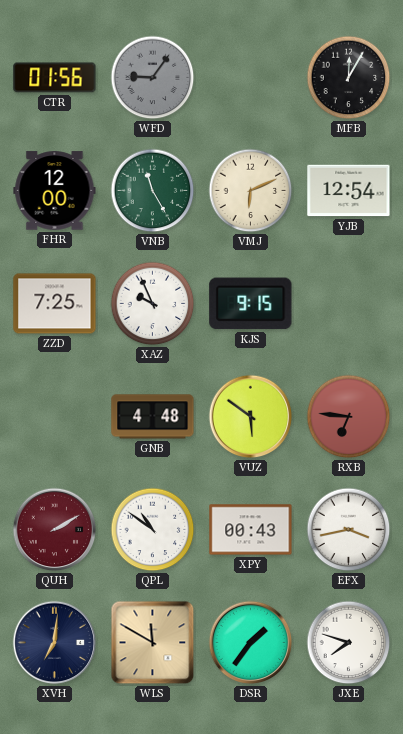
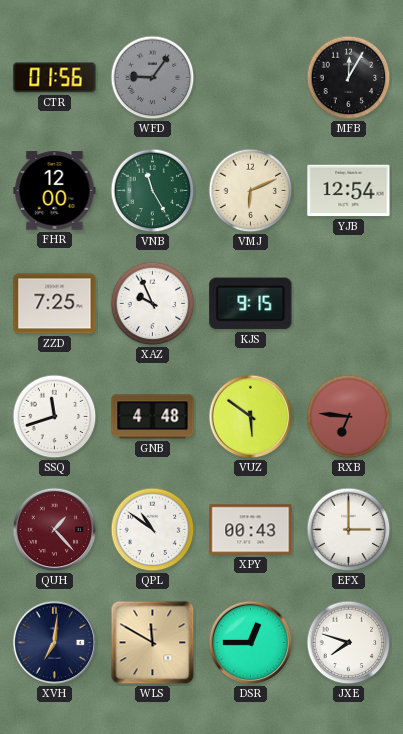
SSQ: none -> 11:42 (55, 417)
QUH: 2:10 -> 1:23 (55, 530)
EFX: 3:43 -> 3:00 (349, 530)
DSR: 1:36 -> 12:45 (251, 643)
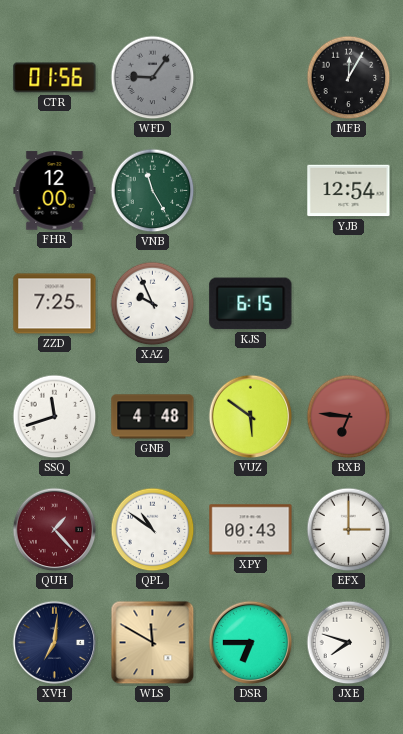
VMJ: 6:11 -> none (251, 191)
KJS: 9:15 -> 6:15 (251, 304)
DSR: 12:45 -> 6:45 (251, 643)
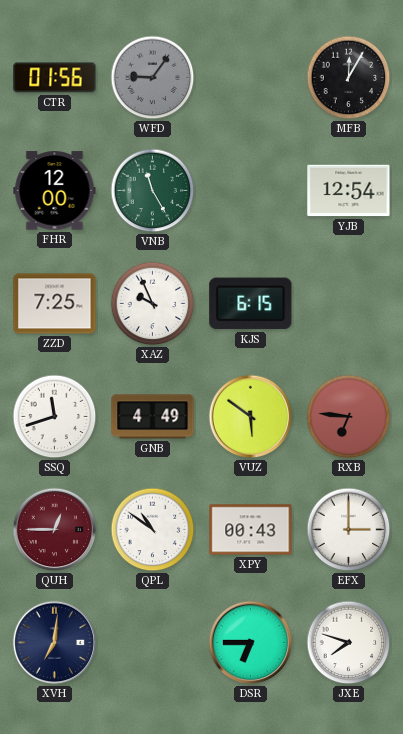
GNB: 4:48 -> 4:49 (153, 417)
QUH: 1:23 -> 12:45 (55, 530)
WLS: 11:50 -> none (153, 643)
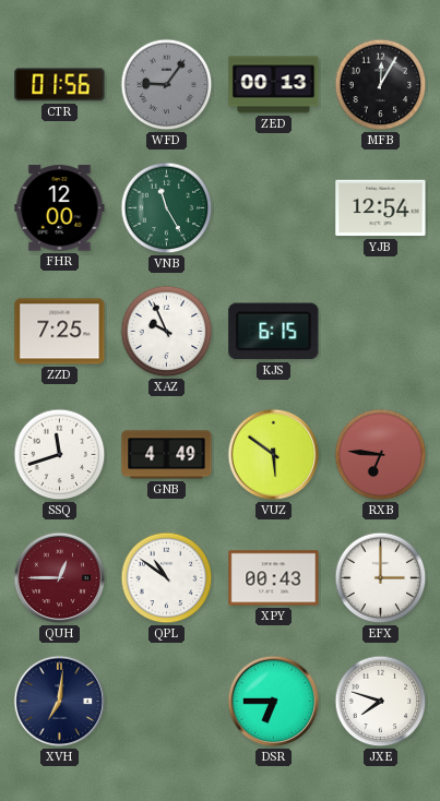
ZED: none -> 00:13 (274, 85)
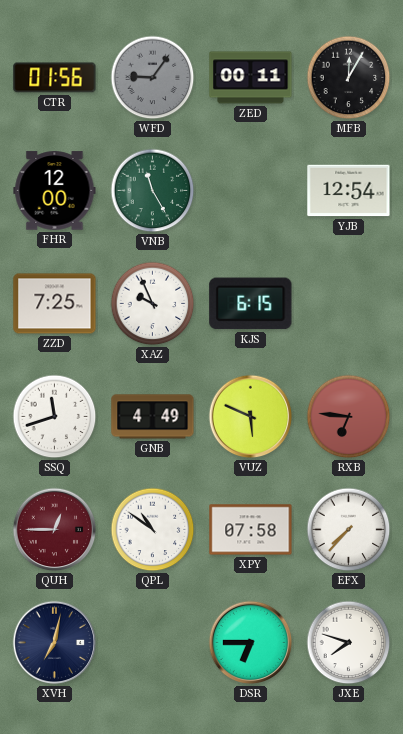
ZED: 00:13 -> 00:11 (251, 78)
VUZ: 5:51 -> 5:49 (251, 417)
XPY: 00:43 -> 07:58 (251, 530)
EFX: 3:00 -> 7:37 (349, 530)
XVH: 7:01 -> 7:02 (55, 643)
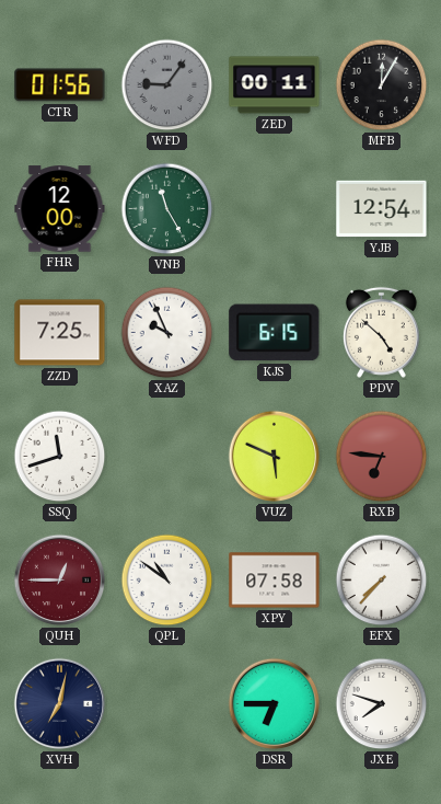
PDV: none -> 4:52 (381, 332)
GNB: 4:49 -> none (153, 417)
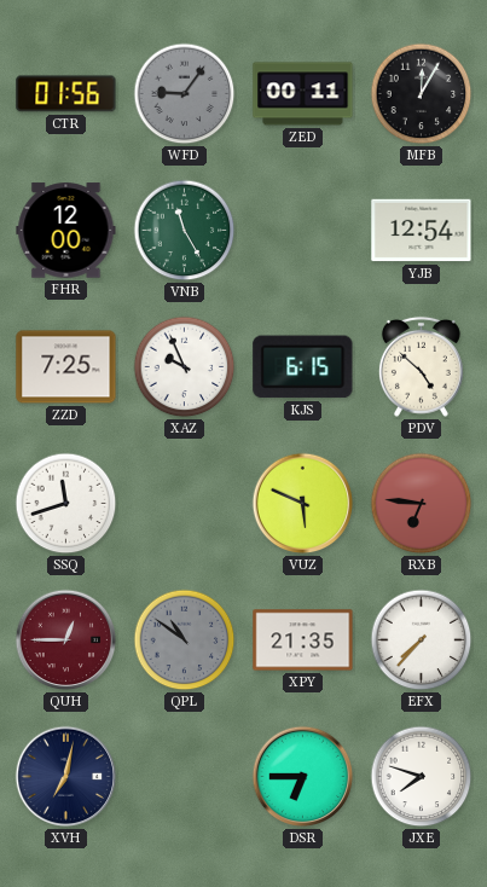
QPL dial: white -> grey (185, 640)
XPY: 07:58 -> 21:35 (303, 640)
